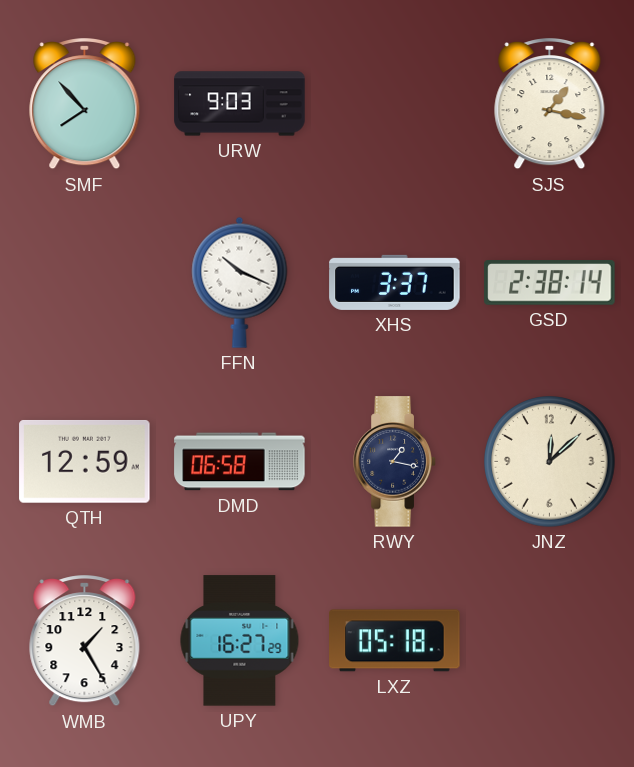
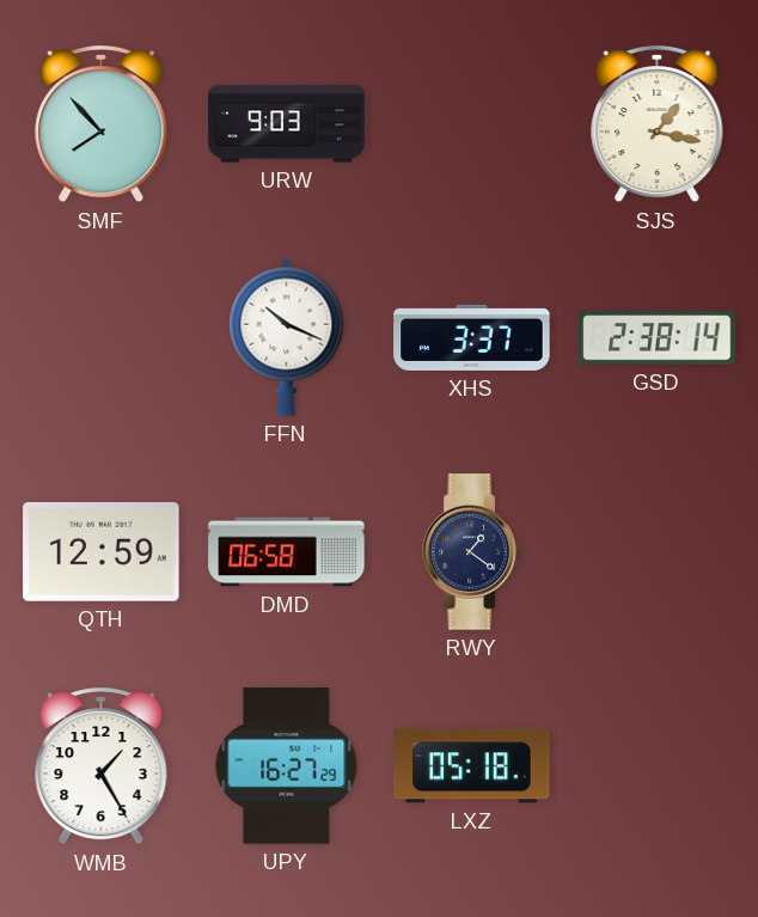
RWY: 1:17 -> 1:21 (472, 552)
JNZ: 12:08 -> none (550, 462)
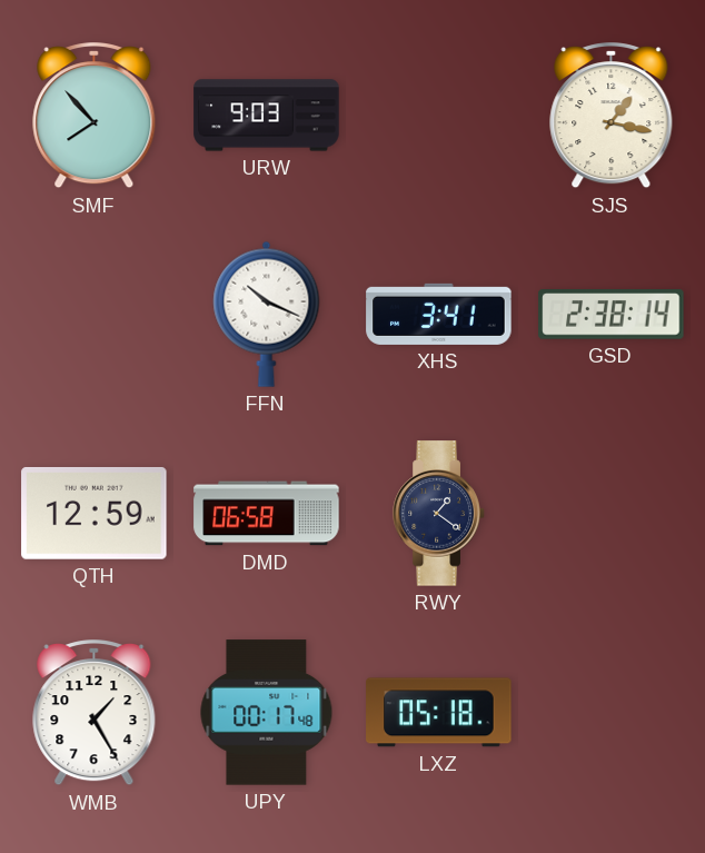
XHS: 3:37 -> 3:41 (439, 314)
UPY: 16:27 -> 00:17 (267, 713)
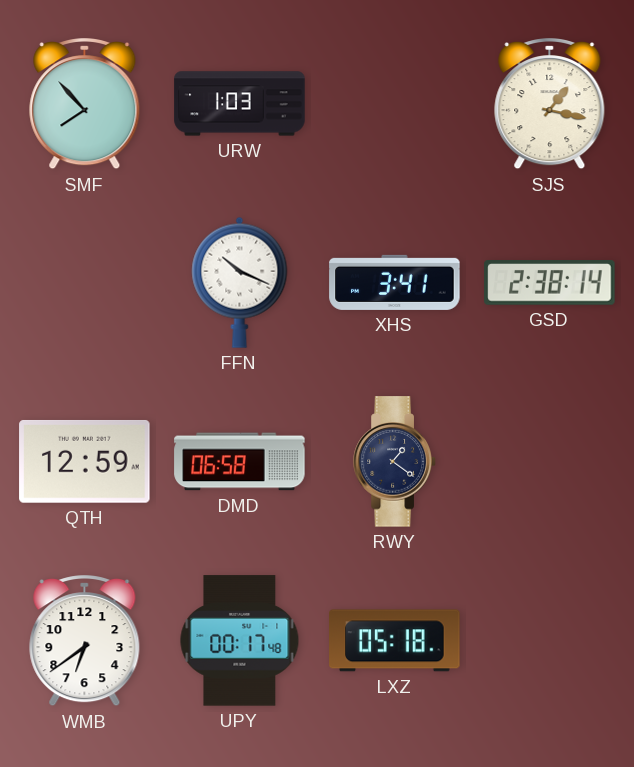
URW: 9:03 -> 1:03 (240, 104)
WMB: 1:25 -> 6:39 (85, 642)
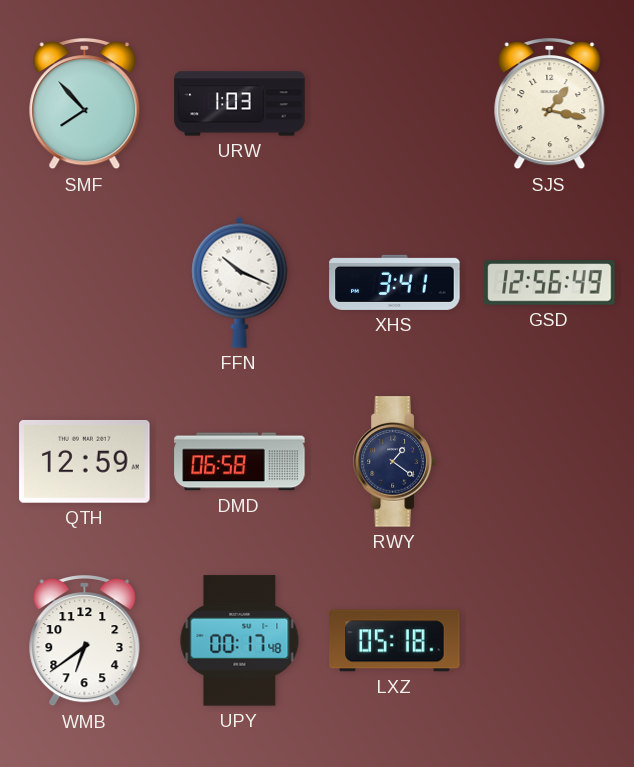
GSD: 2:38 -> 12:56 (550, 283)
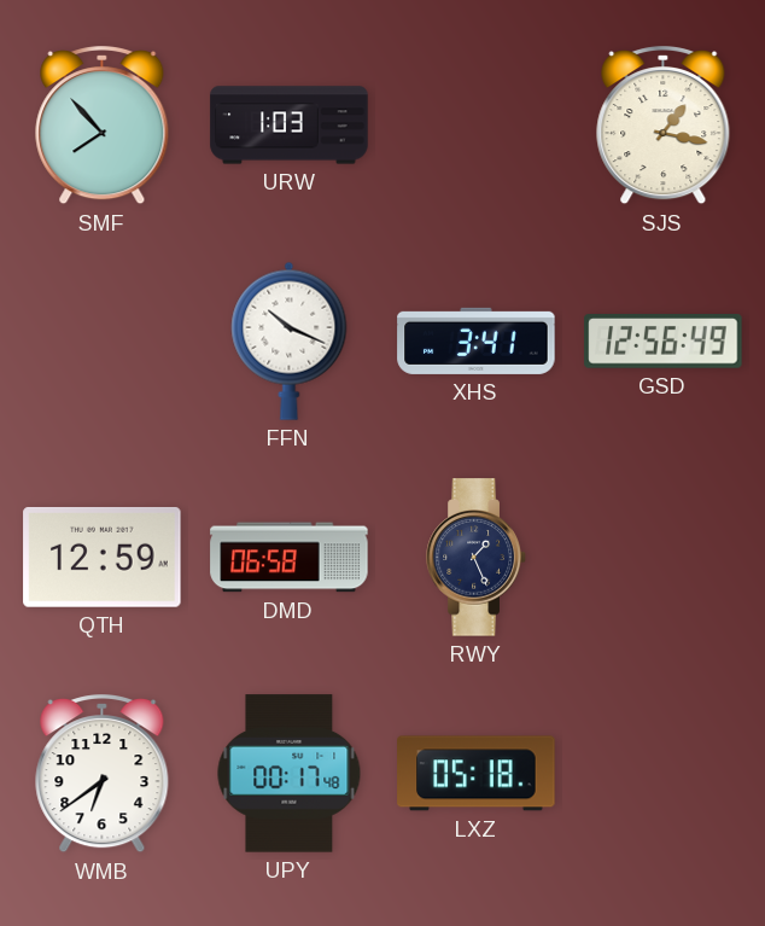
RWY: 1:21 -> 1:26 (477, 558)
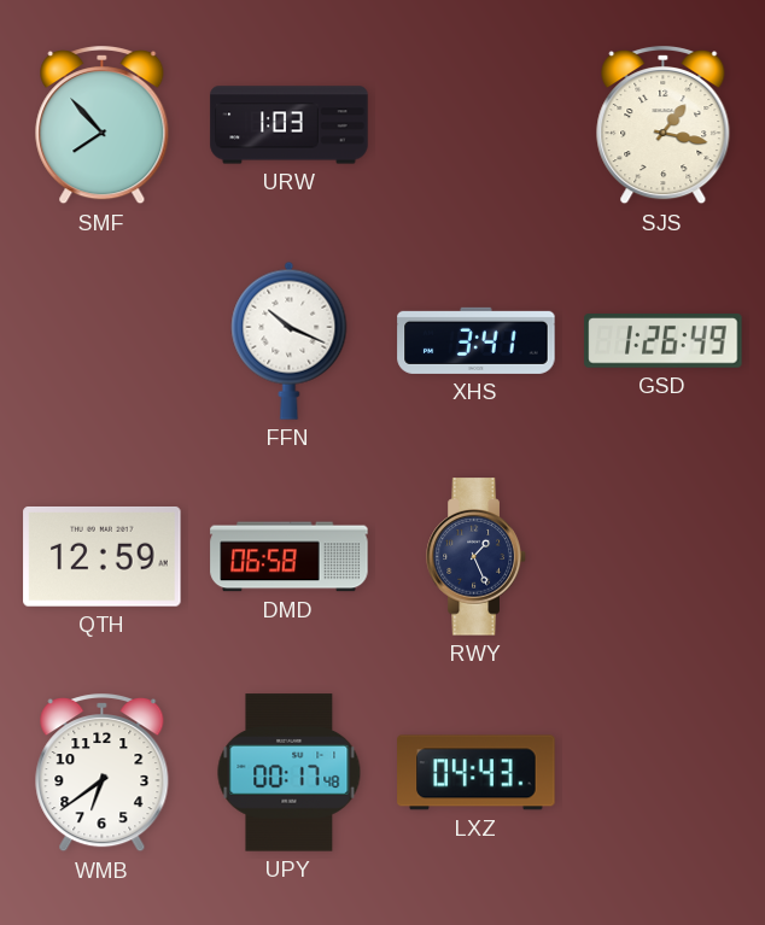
GSD: 12:56 -> 1:26 (664, 341)
LXZ: 05:18 -> 04:43 (477, 773)
